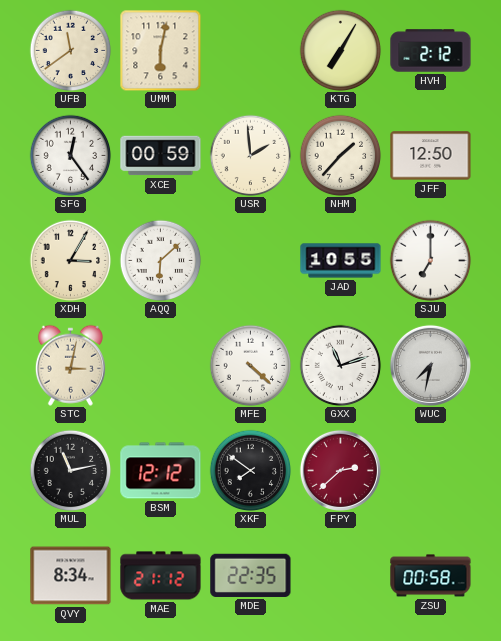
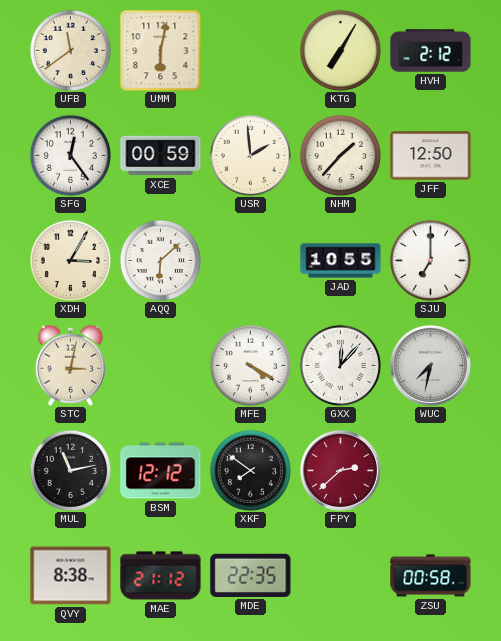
MFE: 4:22 -> 4:20 (250, 365)
GXX: 11:12 -> 12:07 (340, 365)
QVY: 8:34 -> 8:38 (71, 576)
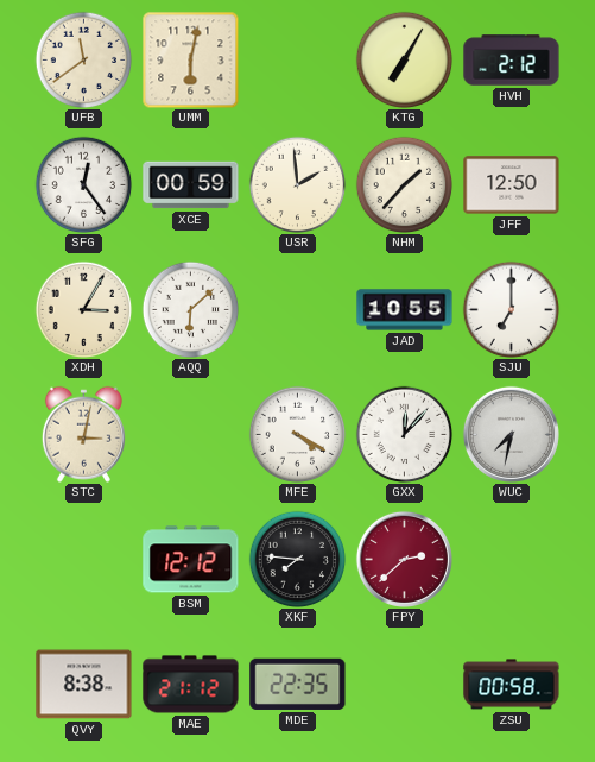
MUL: 11:13 -> none (70, 470)
XKF: 7:51 -> 7:46 (297, 559)
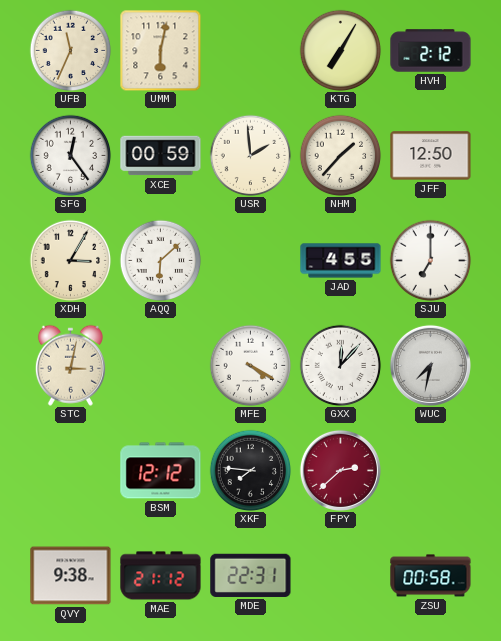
UFB: 11:39 -> 11:34 (70, 50)
JAD: 10:55 -> 4:55 (341, 261)
QVY: 8:38 -> 9:38 (71, 576)
MDE: 22:35 -> 22:31 (251, 575)
